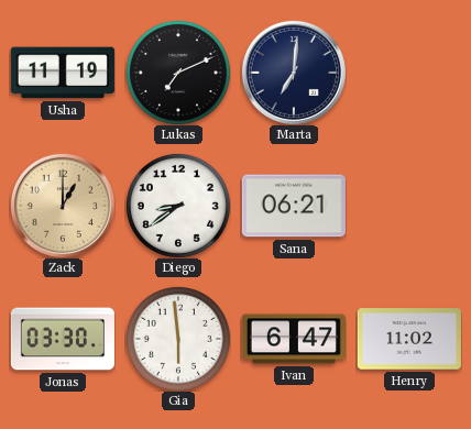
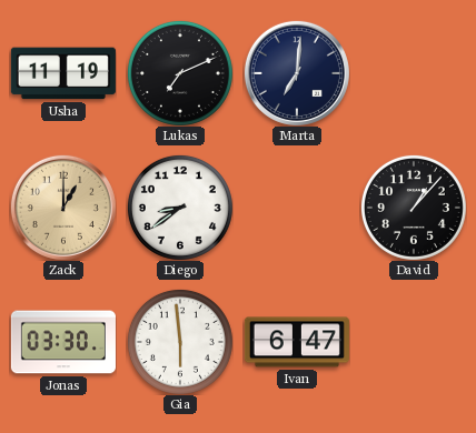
Sana: 06:21 -> none (294, 206)
David: none -> 1:07 (414, 208)
Henry: 11:02 -> none (409, 339)
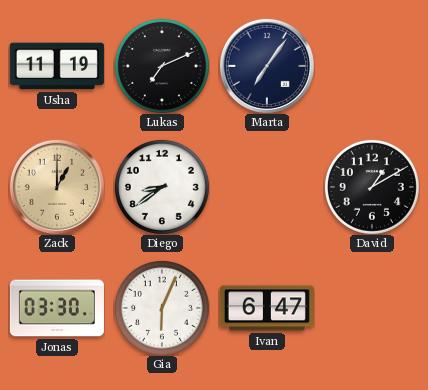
Marta: 7:01 -> 7:06 (267, 66)
David: 1:07 -> 1:10 (372, 187)
Gia: 5:59 -> 6:04 (162, 308)
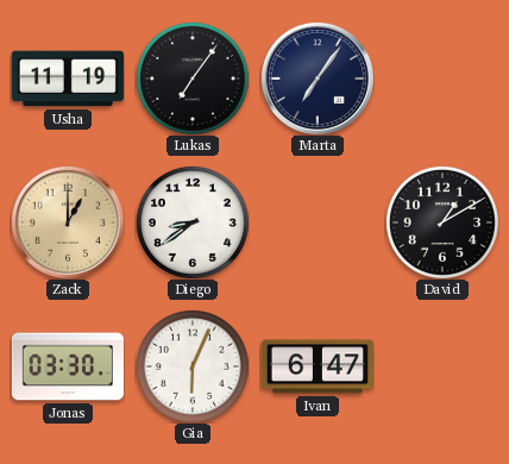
Lukas: 7:11 -> 7:06 (193, 79)
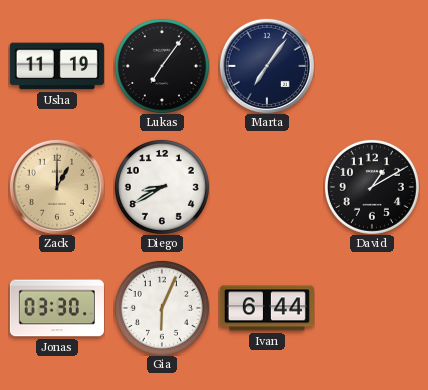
Diego: 8:39 -> 8:40 (162, 187)
Ivan: 6:47 -> 6:44 (267, 308)
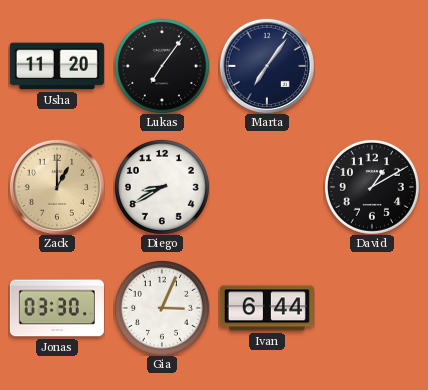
Usha: 11:19 -> 11:20 (57, 66)
Gia: 6:04 -> 3:04 (162, 308)
